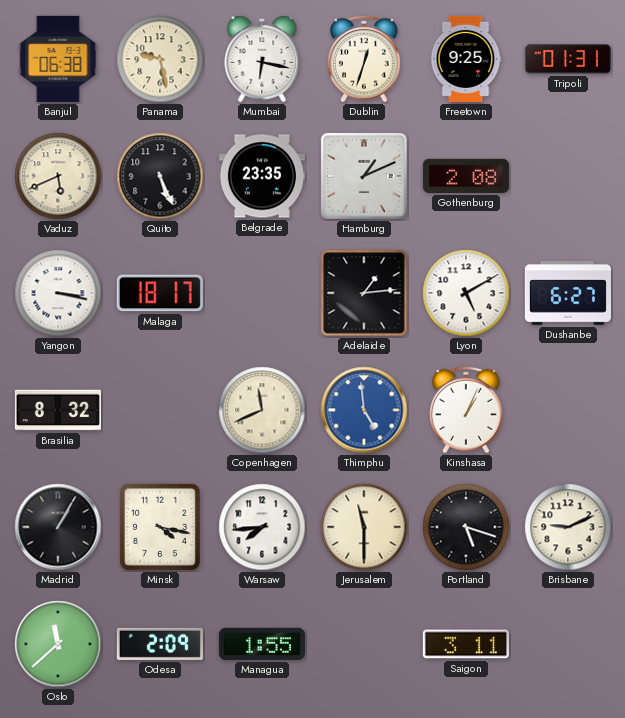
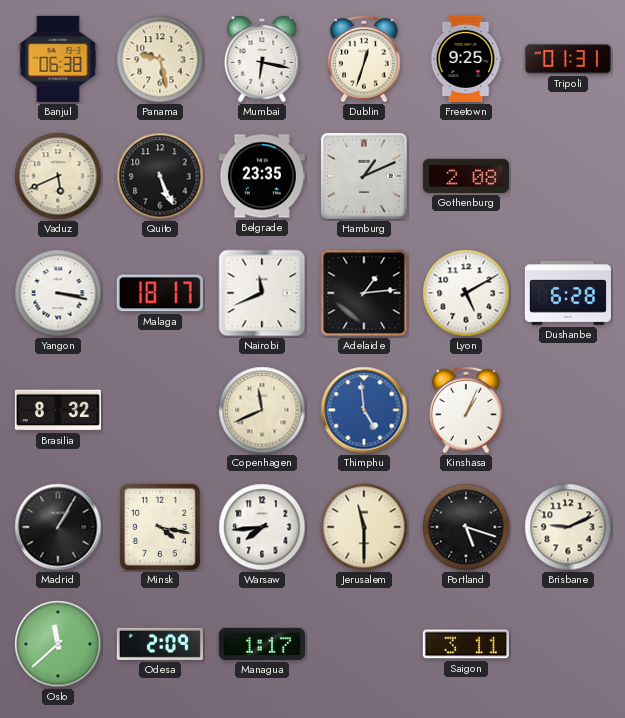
Nairobi: none -> 11:41 (262, 293)
Dushanbe: 6:27 -> 6:28 (568, 293)
Managua: 1:55 -> 1:17 (262, 644)
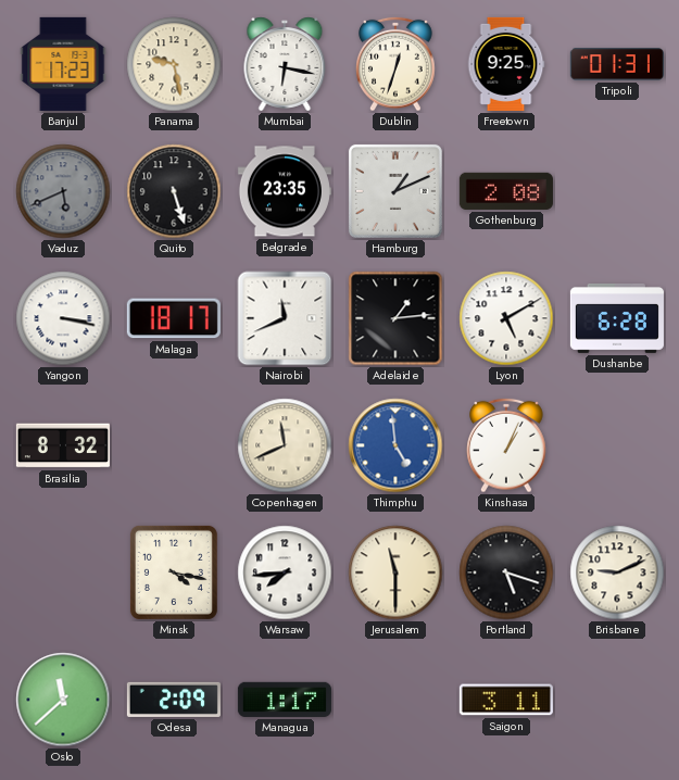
Banjul: 06:38 -> 17:23 (63, 64)
Vaduz dial: cream -> grey (63, 191)
Quito: 5:26 -> 5:27 (174, 191)
Madrid: 1:05 -> none (58, 527)
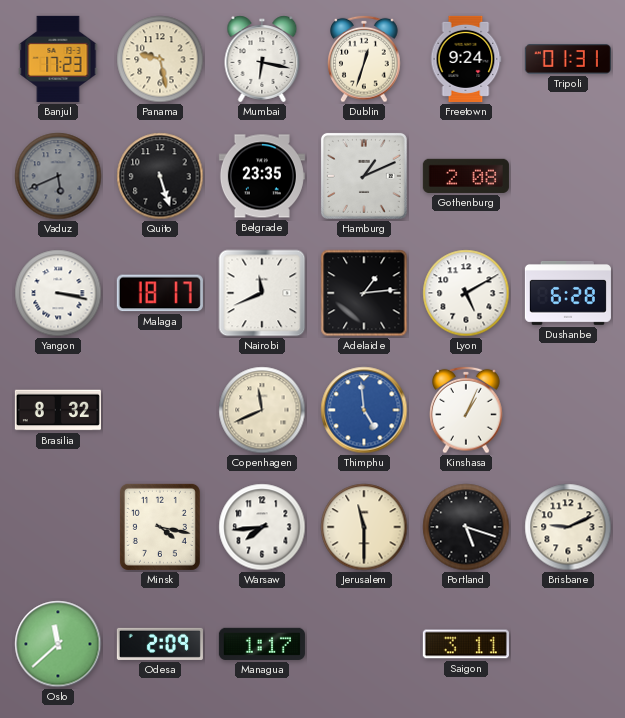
Freetown: 9:25 -> 9:24 (466, 59)
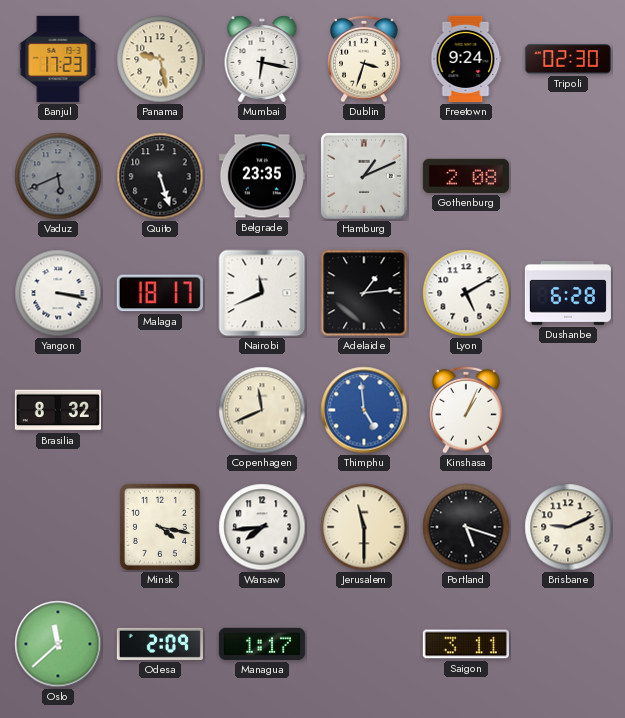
Dublin: 12:33 -> 3:33 (364, 59)
Tripoli: 01:31 -> 02:30 (568, 59)
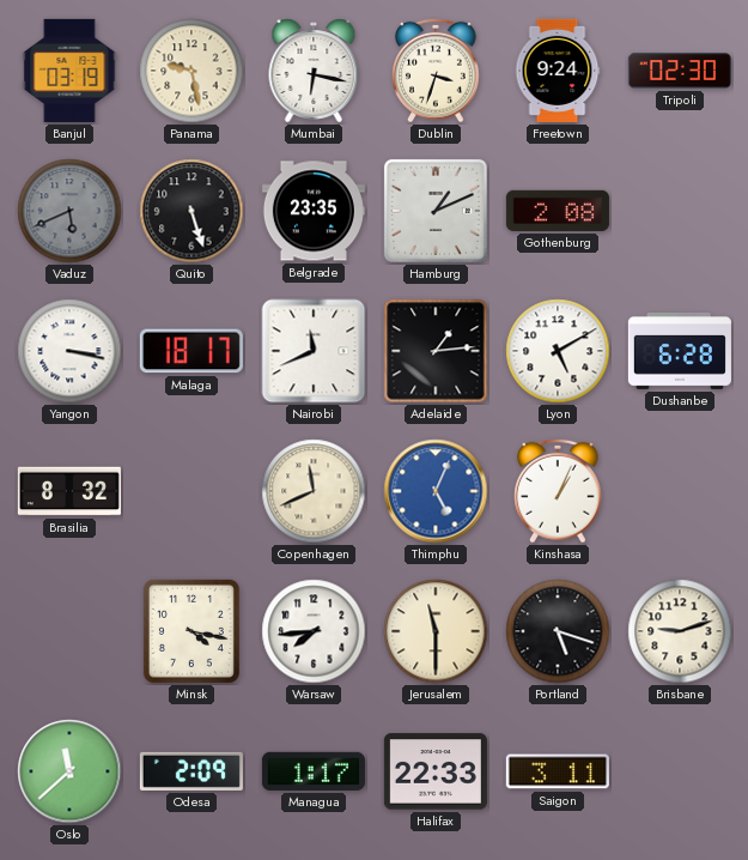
Banjul: 17:23 -> 03:19 (69, 71)
Thimphu: 4:59 -> 5:04 (436, 491)
Brisbane: 9:11 -> 9:12 (680, 631)
Halifax: none -> 22:33 (436, 771)
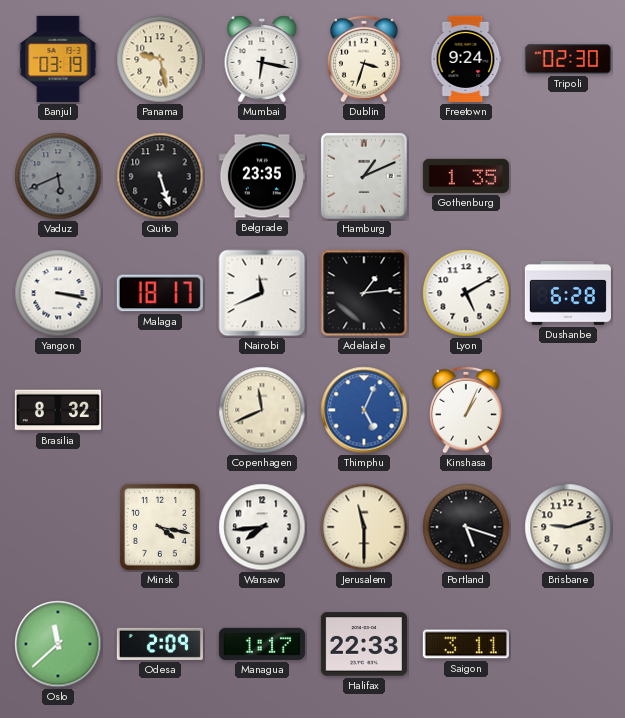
Gothenburg: 2:08 -> 1:35 (466, 176)
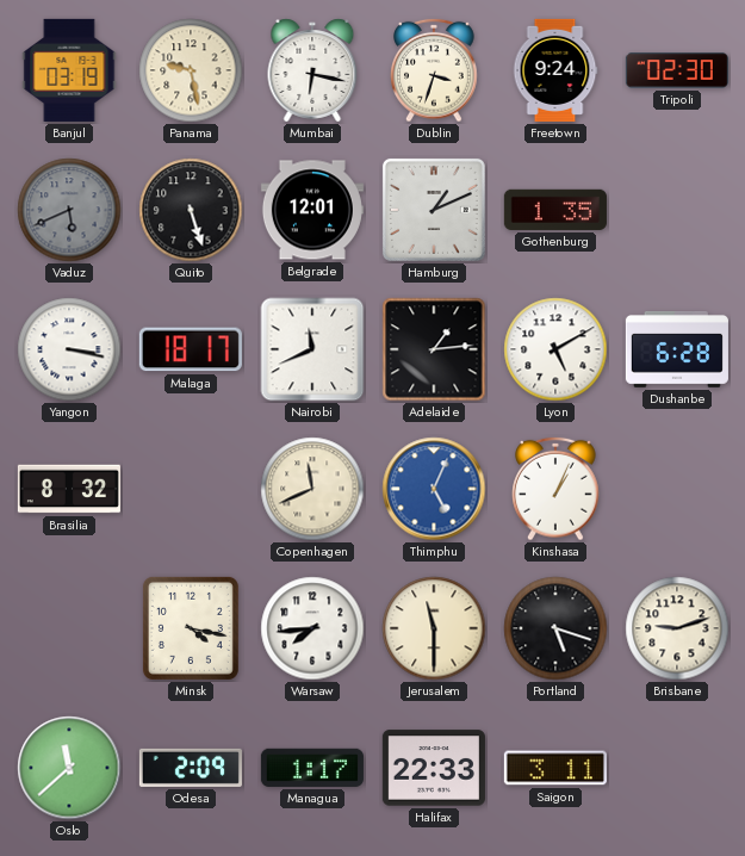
Belgrade: 23:35 -> 12:01 (312, 210)
